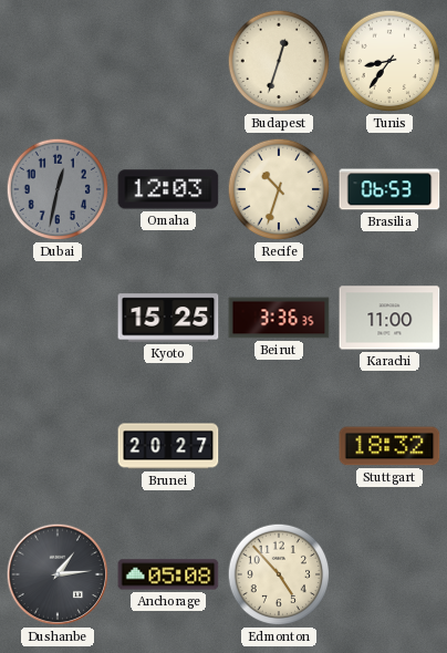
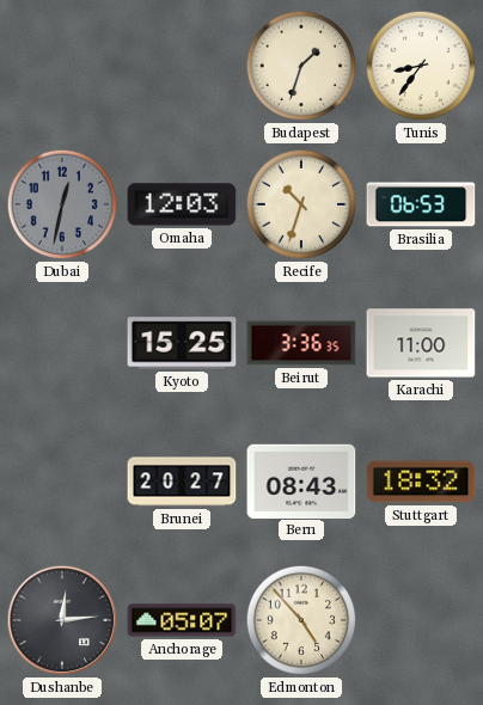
Budapest: 12:33 -> 1:33 (301, 66)
Bern: none -> 08:43 (301, 480)
Dushanbe: 1:14 -> 12:14 (62, 620)
Anchorage: 05:08 -> 05:07 (182, 620)
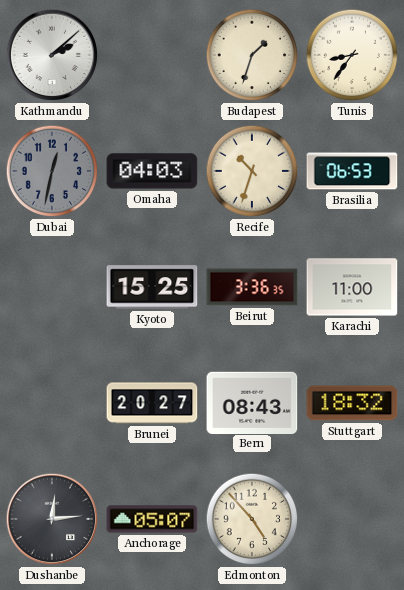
Kathmandu: none -> 2:08 (52, 55)
Omaha: 12:03 -> 04:03 (152, 171)
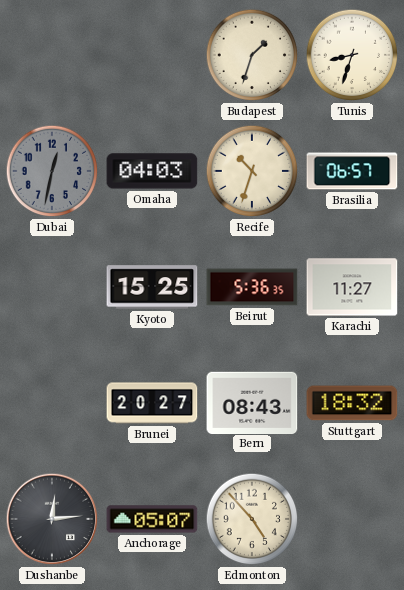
Kathmandu: 2:08 -> none (52, 55)
Tunis: 8:36 -> 8:33 (352, 55)
Brasilia: 06:53 -> 06:57 (352, 171)
Beirut: 3:36 -> 5:36 (252, 287)
Karachi: 11:00 -> 11:27 (352, 287)
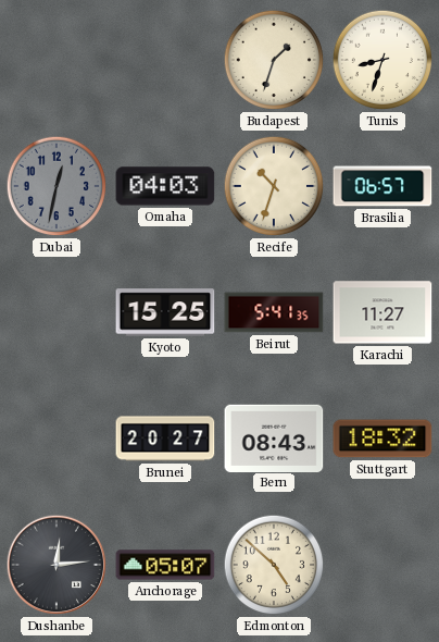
Beirut: 5:36 -> 5:41 (274, 312)
Edmonton: 4:53 -> 4:52 (274, 565)
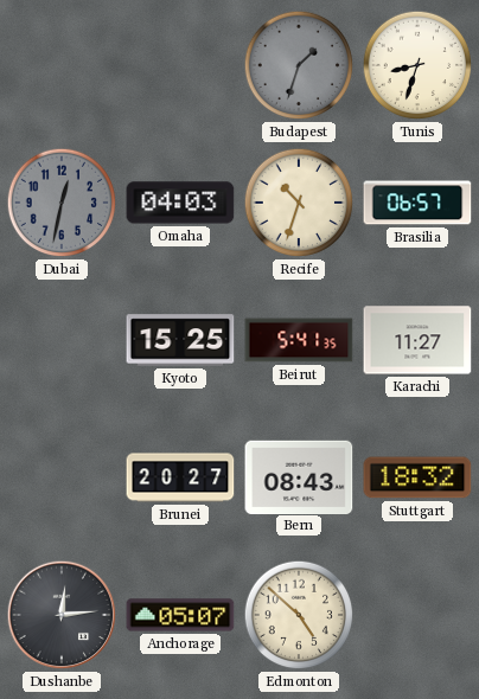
Budapest dial: cream -> grey (299, 65)
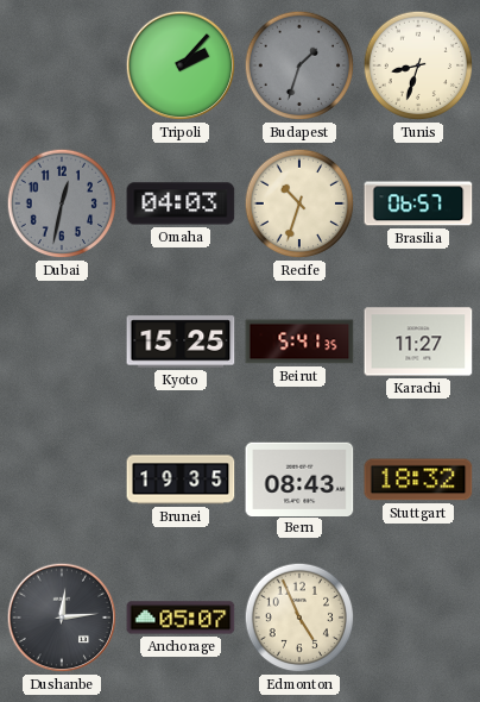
Tripoli: none -> 2:07 (181, 65)
Brunei: 20:27 -> 19:35 (181, 480)
Edmonton: 4:52 -> 4:56 (299, 618)
